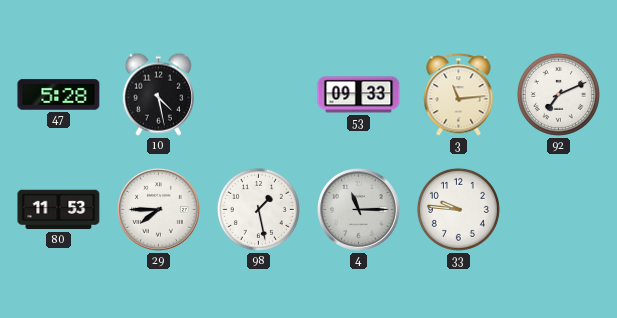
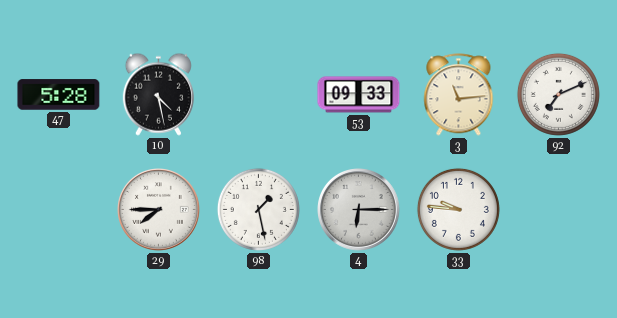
80: 11:53 -> none (59, 210)
4: 11:15 -> 6:15 (359, 210)
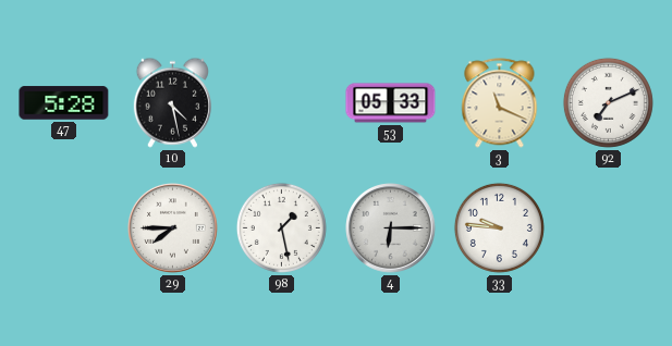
53: 09:33 -> 05:33 (391, 103)
3: 11:14 -> 11:19 (500, 103)
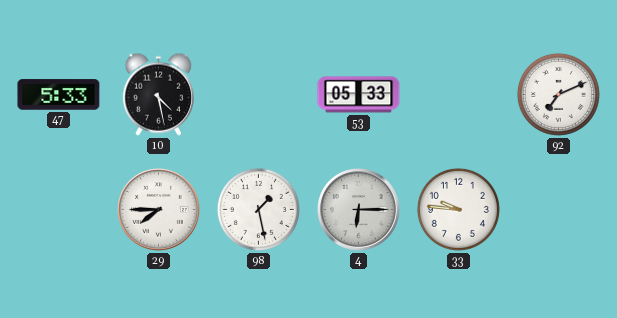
47: 5:28 -> 5:33 (59, 95)
3: 11:19 -> none (500, 103)
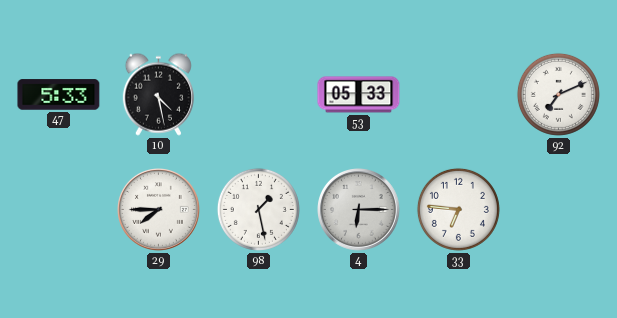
33: 9:46 -> 6:46 (458, 209)
